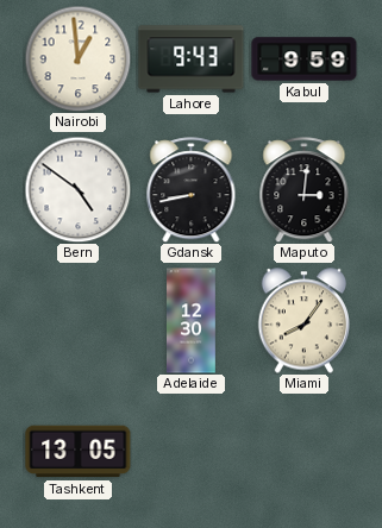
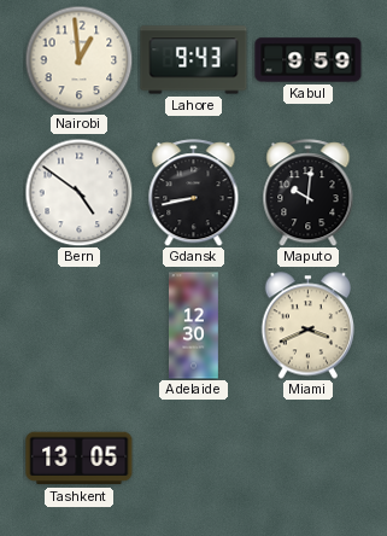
Maputo: 3:01 -> 10:01 (309, 193)
Miami: 8:06 -> 3:41 (309, 326)
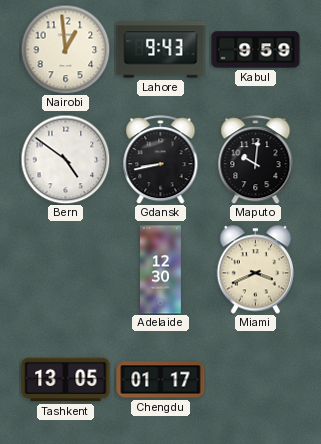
Chengdu: none -> 01:17 (161, 380)
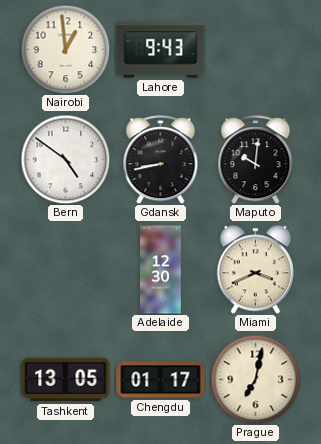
Kabul: 9:59 -> none (256, 50)
Prague: none -> 7:02 (255, 379)
